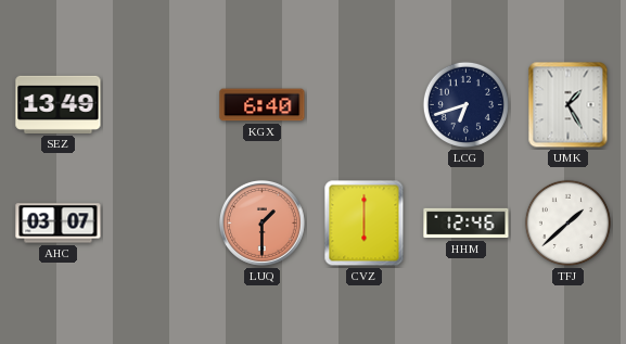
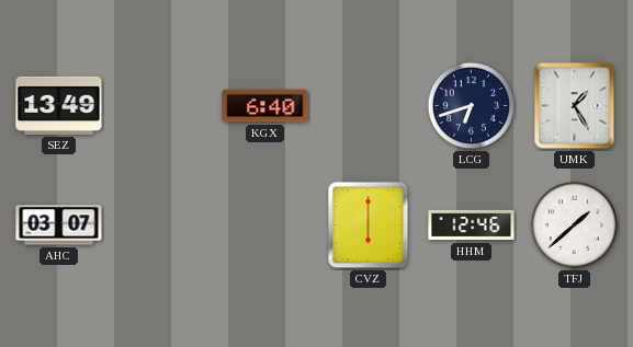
LUQ: 1:30 -> none (261, 222)
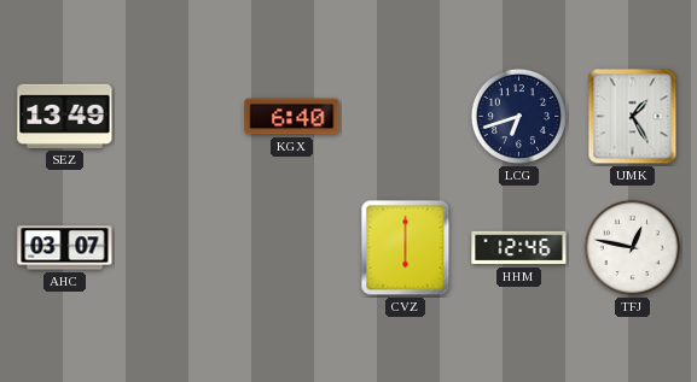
TFJ: 1:38 -> 12:47 (632, 247)
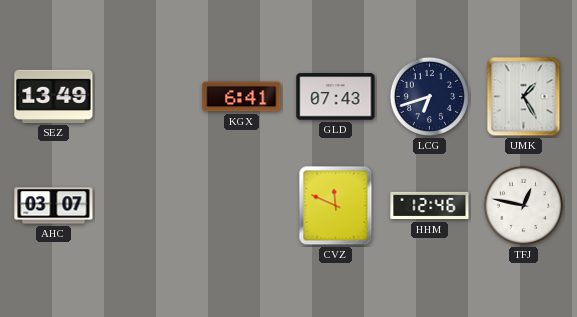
KGX: 6:40 -> 6:41 (242, 97)
GLD: none -> 07:43 (336, 97)
CVZ: 6:00 -> 11:49 (336, 206)
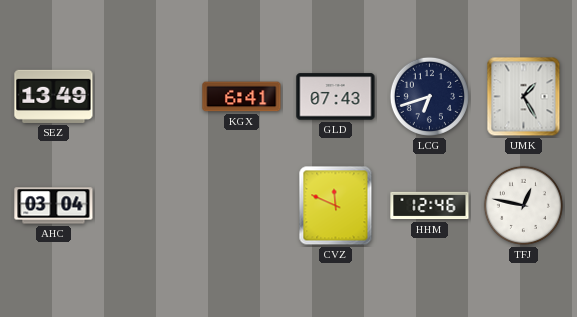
AHC: 03:07 -> 03:04 (54, 206)
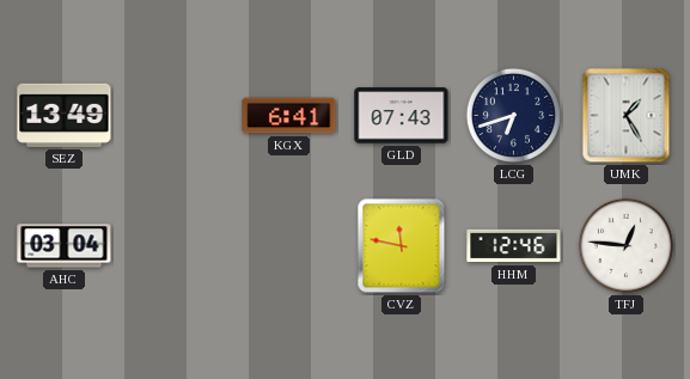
CVZ: 11:49 -> 11:47 (402, 246)
TFJ: 12:47 -> 12:46 (625, 245)
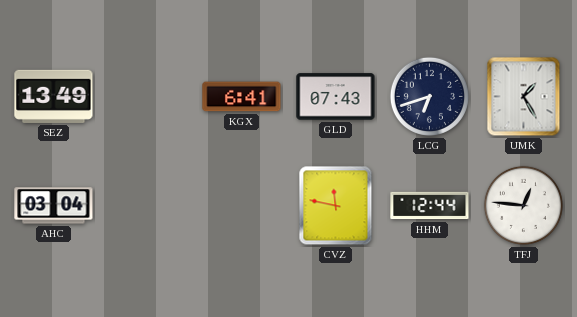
HHM: 12:46 -> 12:44 (430, 206)
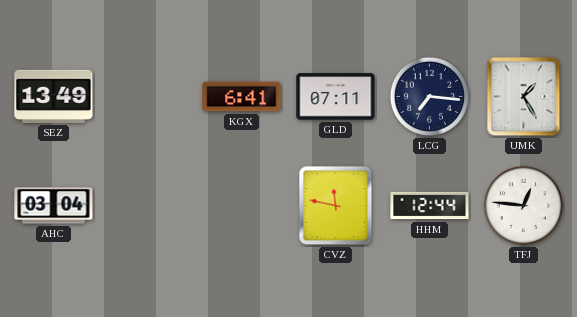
GLD: 07:43 -> 07:11 (336, 97)
LCG: 6:42 -> 7:16 (429, 96)
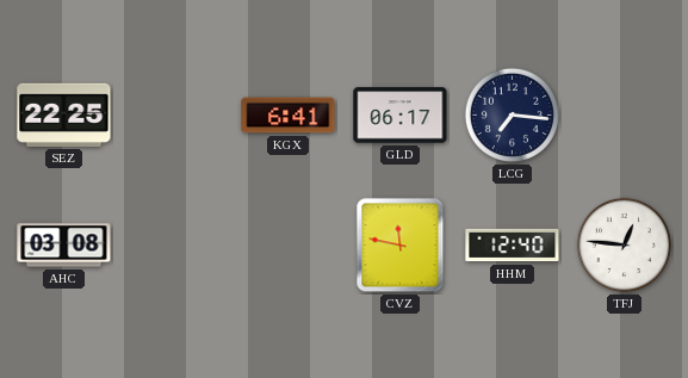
SEZ: 13:49 -> 22:25 (64, 114)
GLD: 07:11 -> 06:17 (401, 116)
UMK: 1:25 -> none (524, 97)
AHC: 03:04 -> 03:08 (64, 246)
HHM: 12:44 -> 12:40 (513, 246)
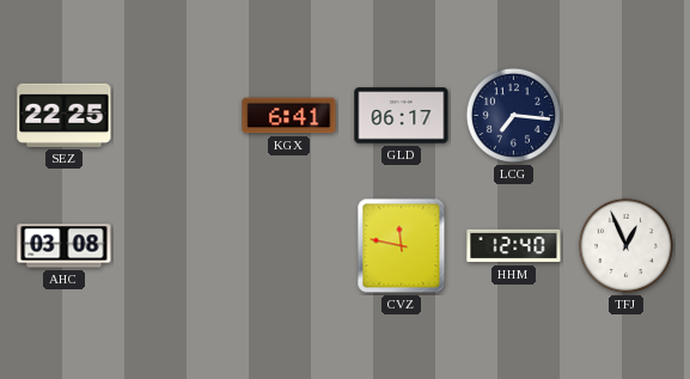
TFJ: 12:46 -> 12:56 (625, 245)
